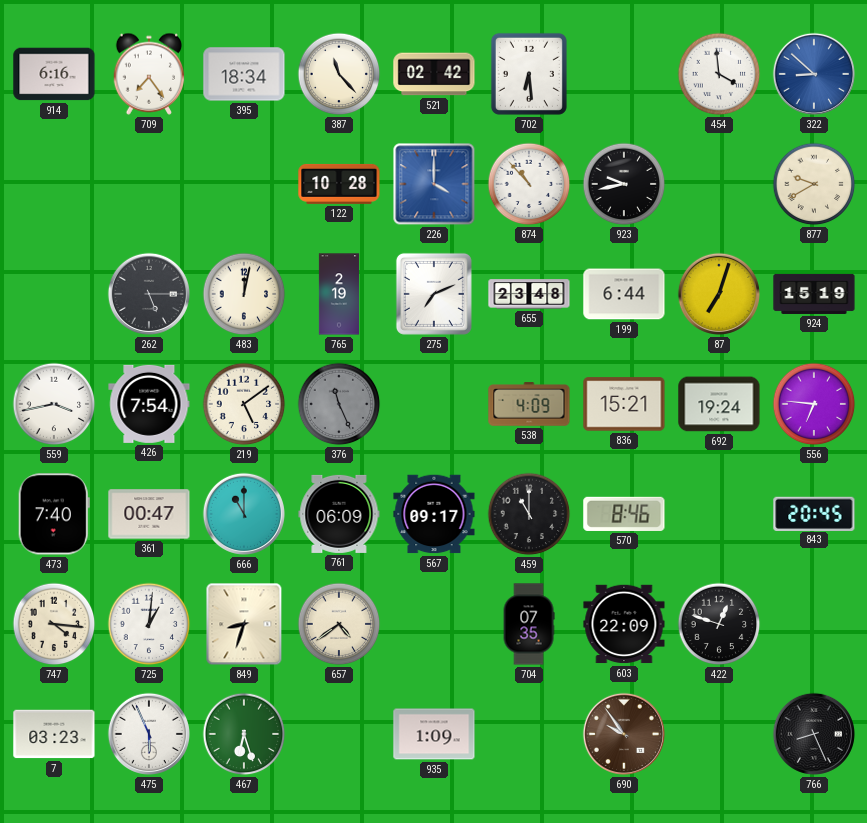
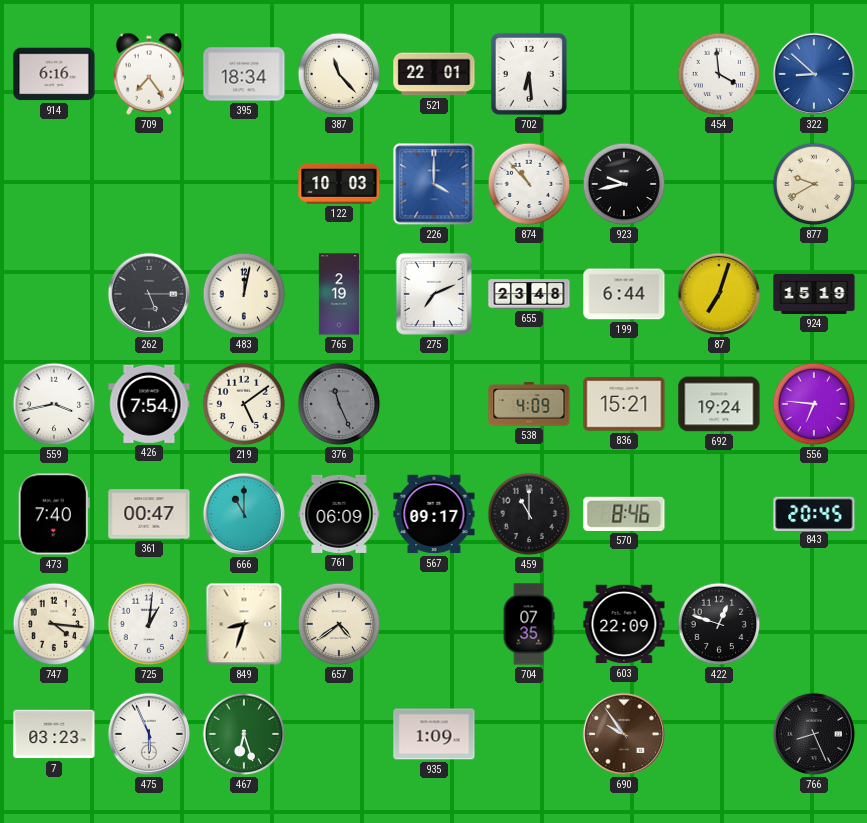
521: 02:42 -> 22:01 (434, 74)
122: 10:28 -> 10:03 (339, 184)
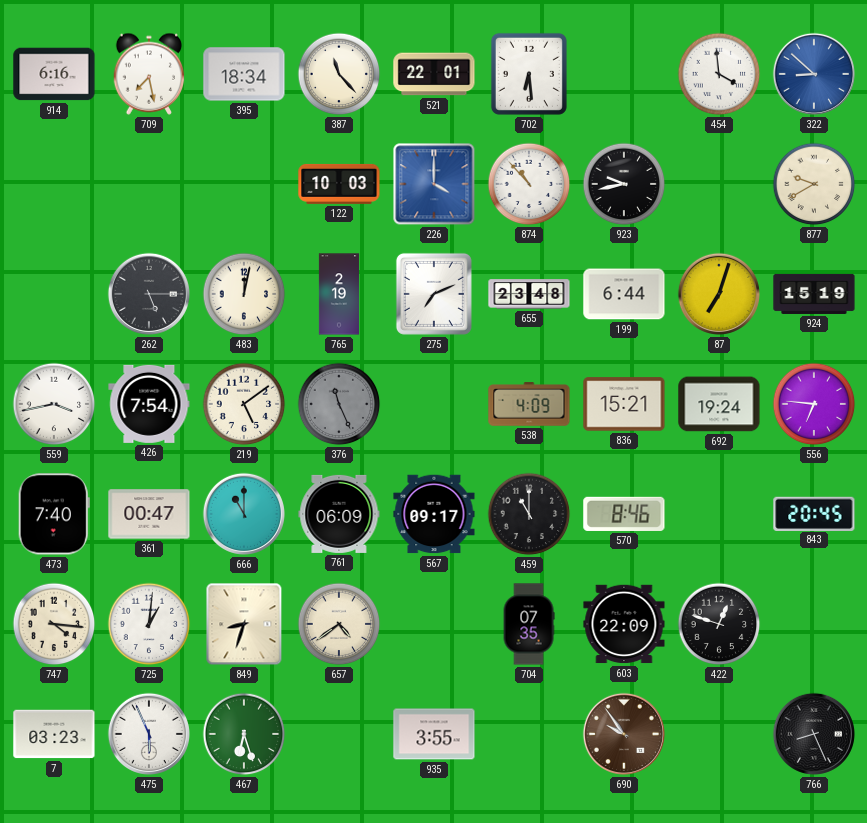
709: 7:24 -> 7:28 (149, 74)
935: 1:09 -> 3:55 (434, 734)
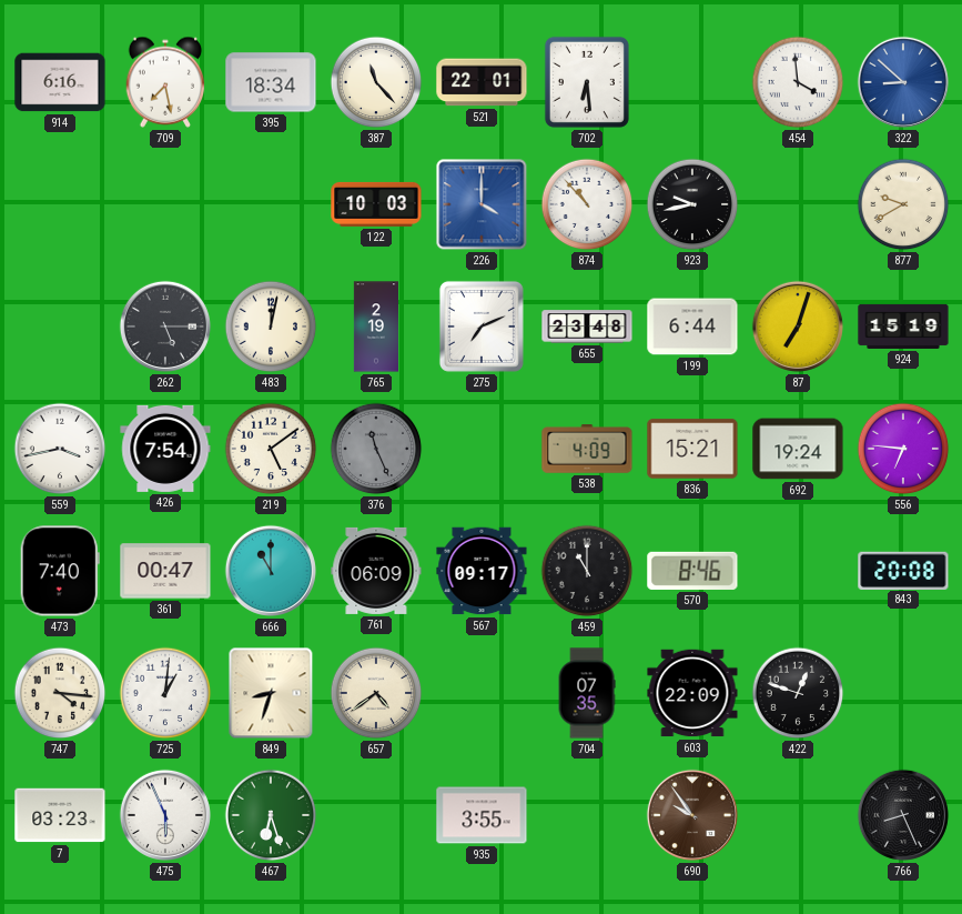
843: 20:45 -> 20:08 (903, 570)
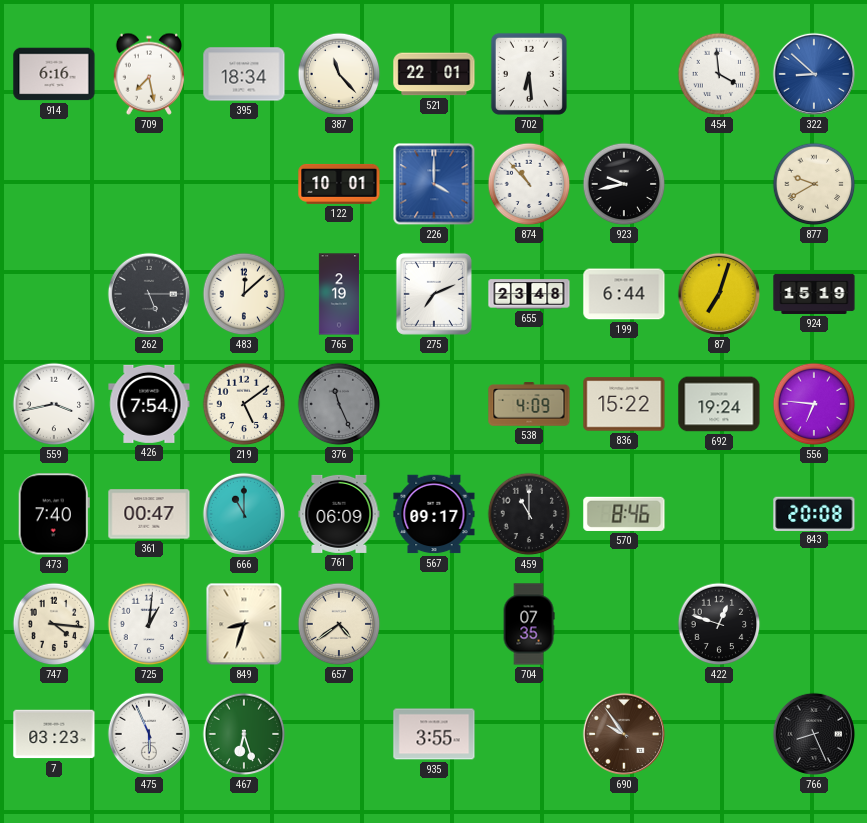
122: 10:03 -> 10:01 (339, 184)
483: 12:02 -> 12:08 (244, 294)
836: 15:21 -> 15:22 (624, 404)
603: 22:09 -> none (692, 693)
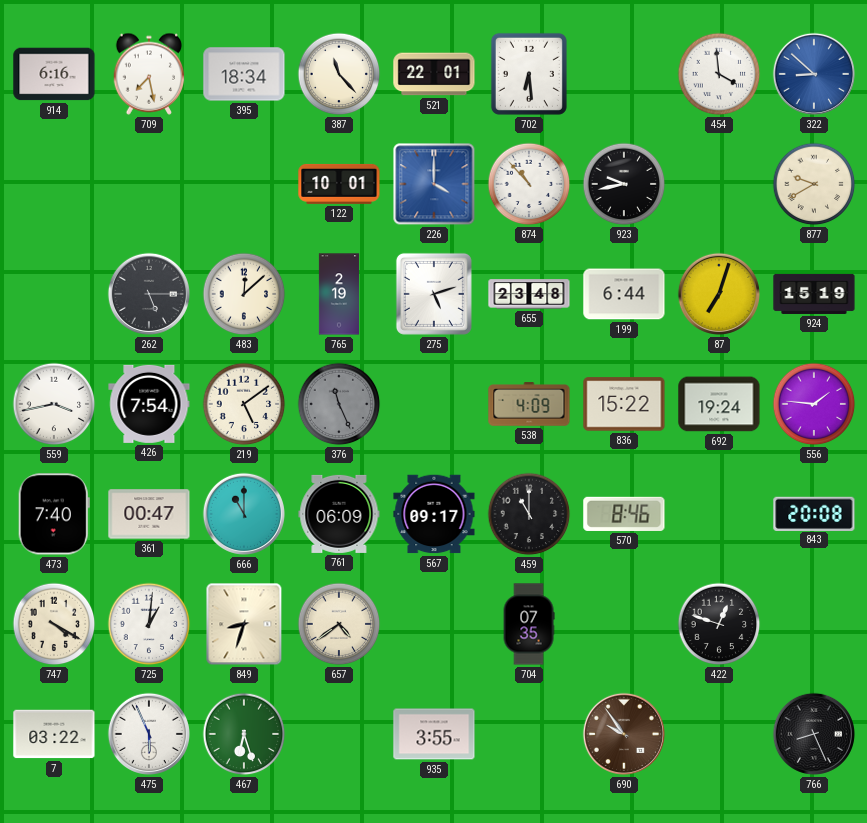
275: 7:11 -> 5:12 (434, 294)
556: 6:46 -> 1:46 (814, 404)
747: 4:16 -> 4:20 (54, 624)
7: 03:23 -> 03:22 (54, 734)
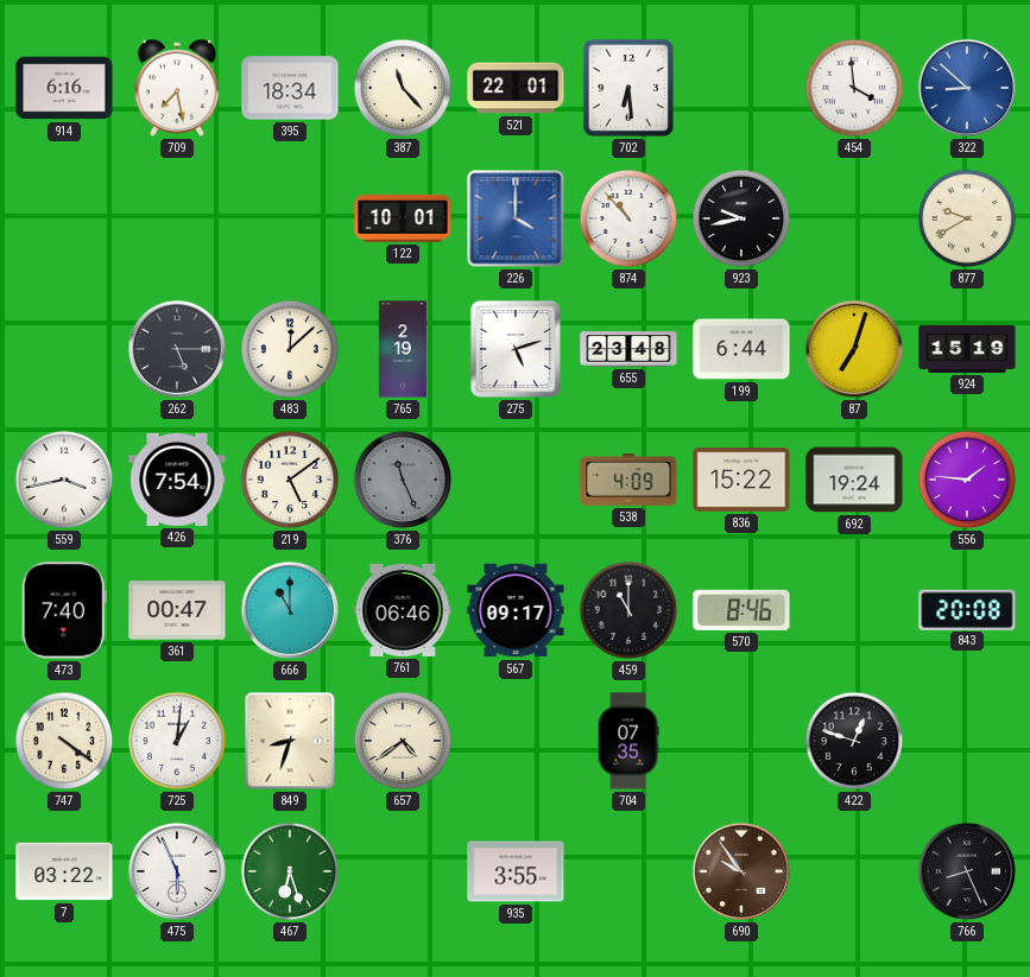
761: 06:09 -> 06:46 (403, 610)
747: 4:20 -> 4:21 (64, 741)
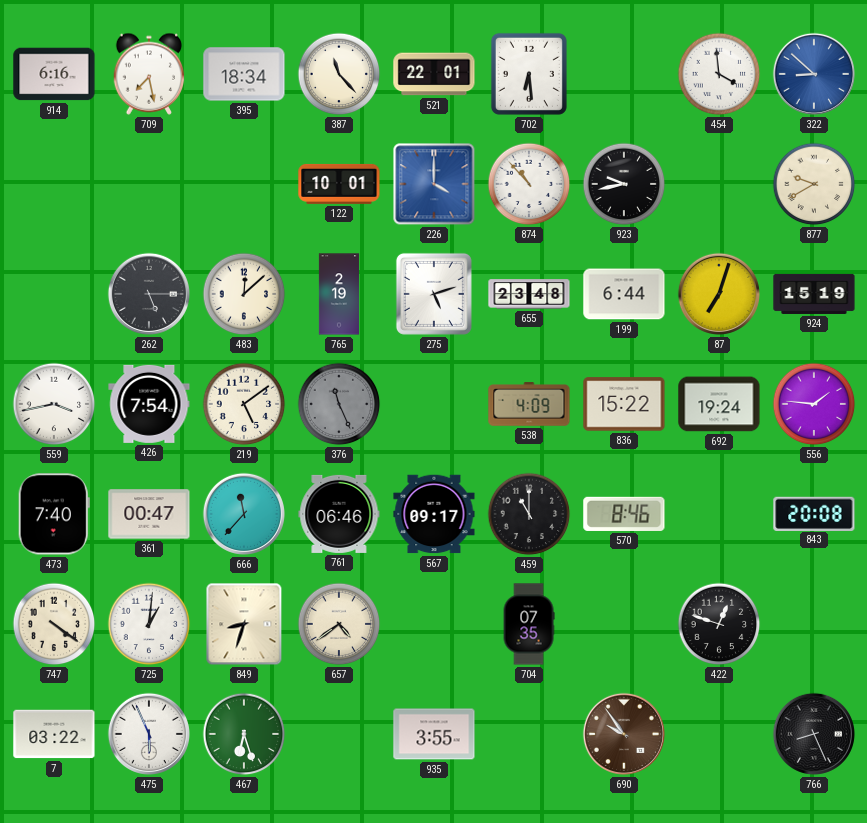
666: 11:00 -> 11:37 (244, 514)
